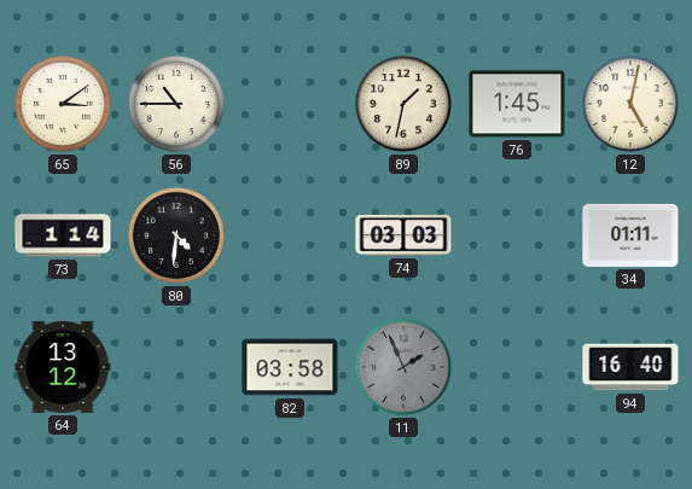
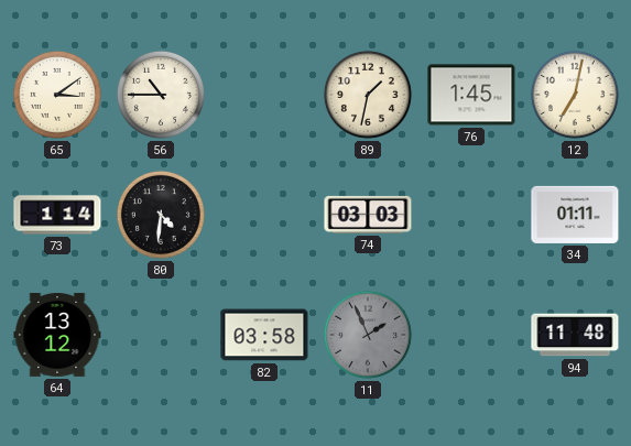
12: 5:02 -> 7:02 (575, 95)
94: 16:40 -> 11:48 (575, 335)
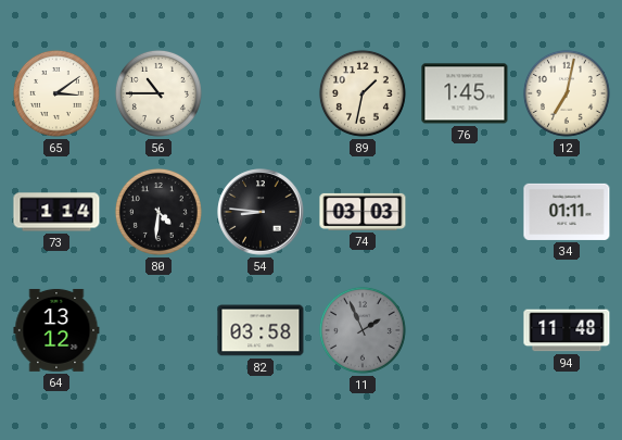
54: none -> 8:46 (261, 212)
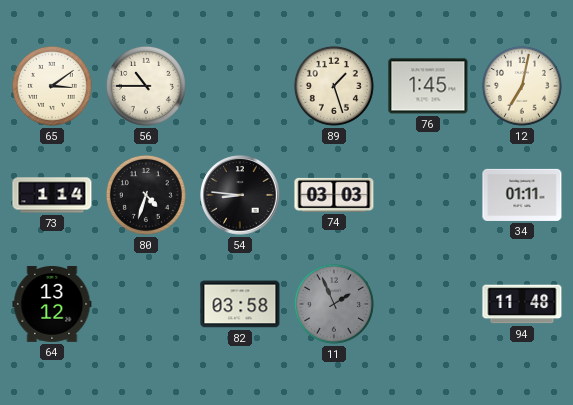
89: 1:32 -> 1:27 (334, 86)
80: 4:31 -> 4:33 (146, 195)
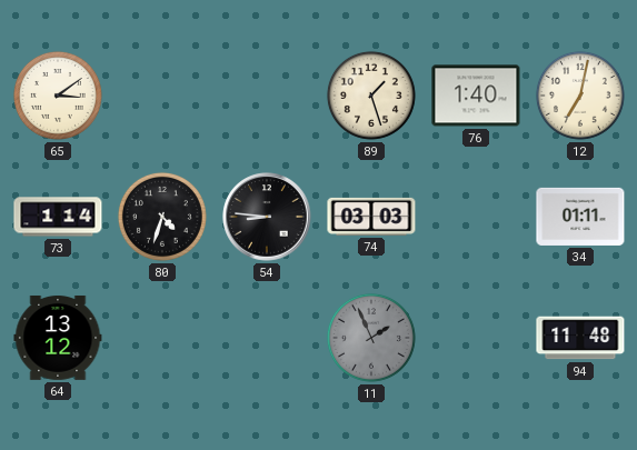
56: 10:45 -> none (146, 86)
76: 1:45 -> 1:40 (476, 96)
82: 03:58 -> none (240, 304)
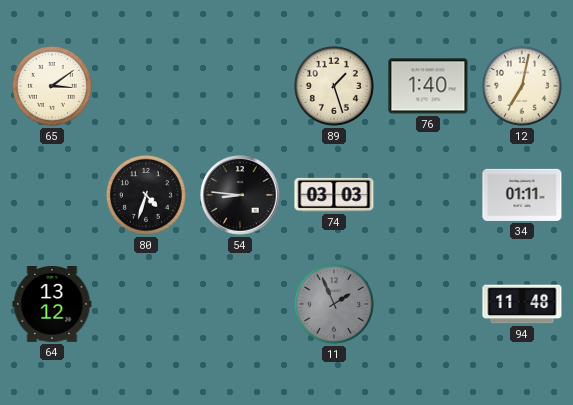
73: 1:14 -> none (58, 217)
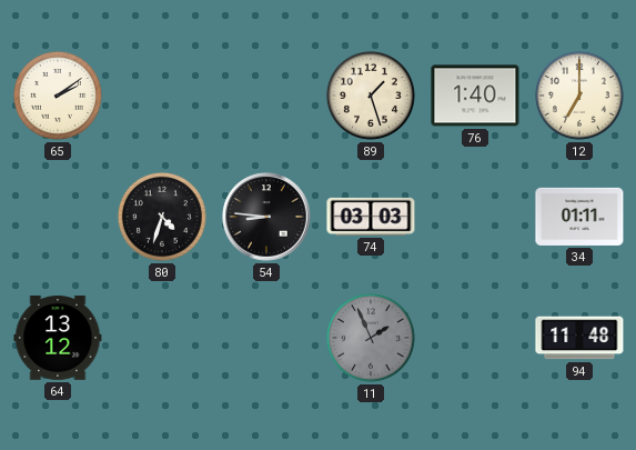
65: 3:09 -> 2:09 (58, 96)
12: 7:02 -> 7:00 (579, 96)
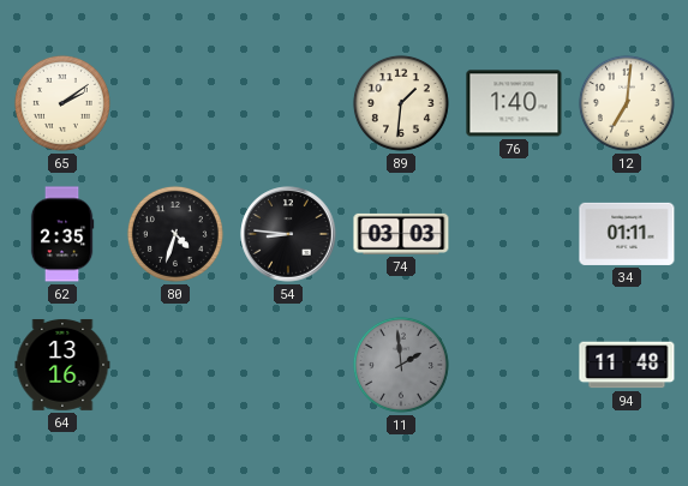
89: 1:27 -> 1:31 (401, 103)
12: 7:00 -> 7:01 (627, 103)
62: none -> 2:35 (62, 234)
64: 13:12 -> 13:16 (62, 365)
11: 1:56 -> 1:59 (401, 365)
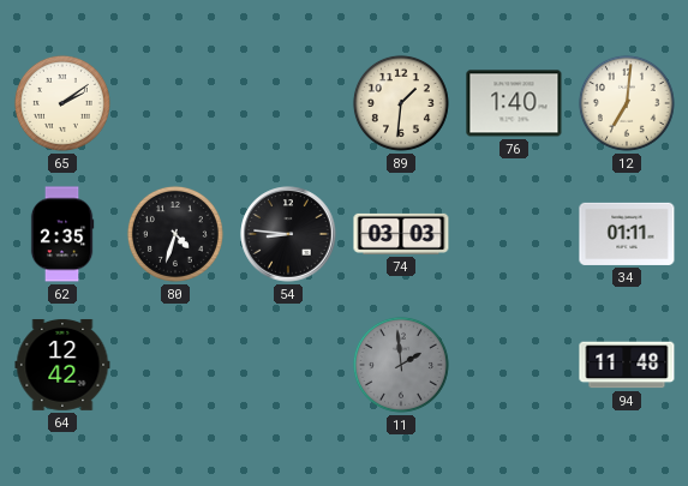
64: 13:16 -> 12:42 (62, 365)
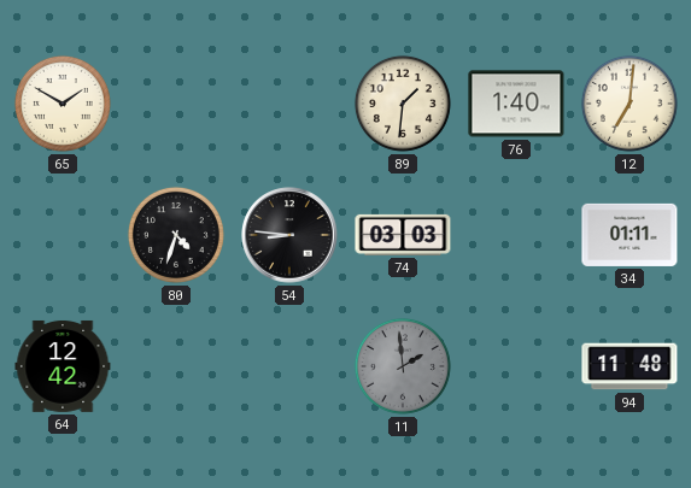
65: 2:09 -> 1:50 (63, 104)
62: 2:35 -> none (62, 234)
